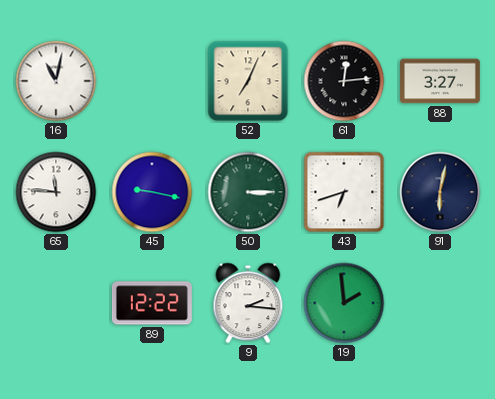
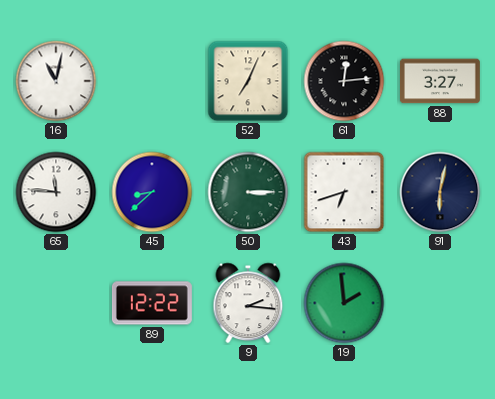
45: 9:17 -> 8:38 (152, 192)
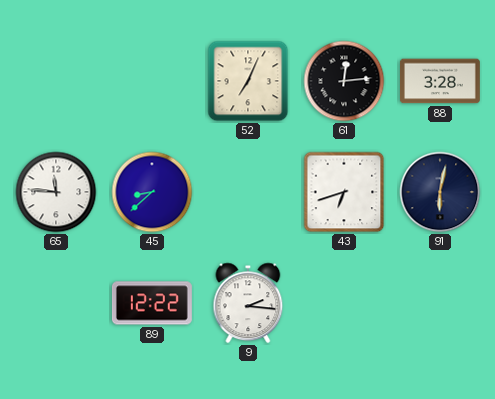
16: 11:02 -> none (56, 81)
88: 3:27 -> 3:28 (440, 81)
50: 3:15 -> none (248, 192)
19: 1:59 -> none (344, 303)
